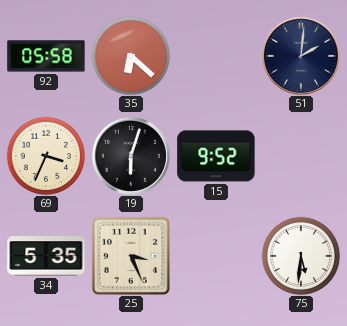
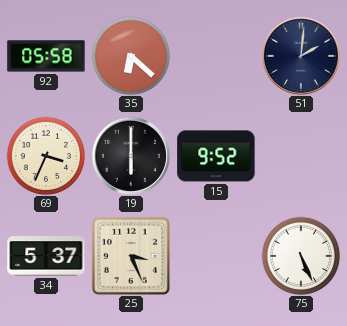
19: 6:03 -> 6:00 (131, 156)
34: 5:35 -> 5:37 (46, 256)
75: 5:31 -> 5:26 (301, 256)
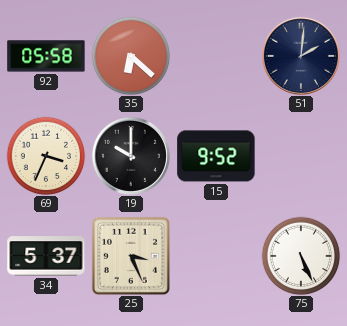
19: 6:00 -> 10:00 (131, 156)
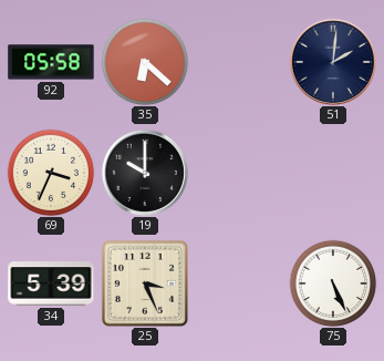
15: 9:52 -> none (216, 156)
34: 5:37 -> 5:39 (51, 283)
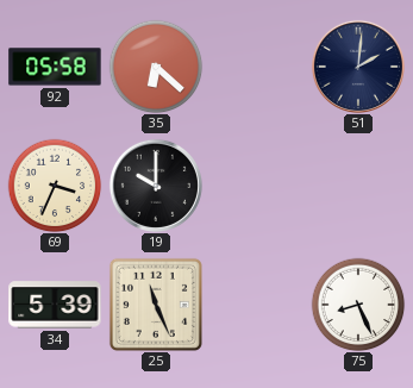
25: 3:26 -> 11:26 (156, 305)
75: 5:26 -> 8:26 (358, 305)
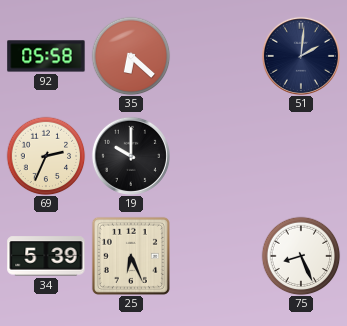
69: 3:34 -> 2:34 (46, 156)
25: 11:26 -> 6:26 (131, 256)
